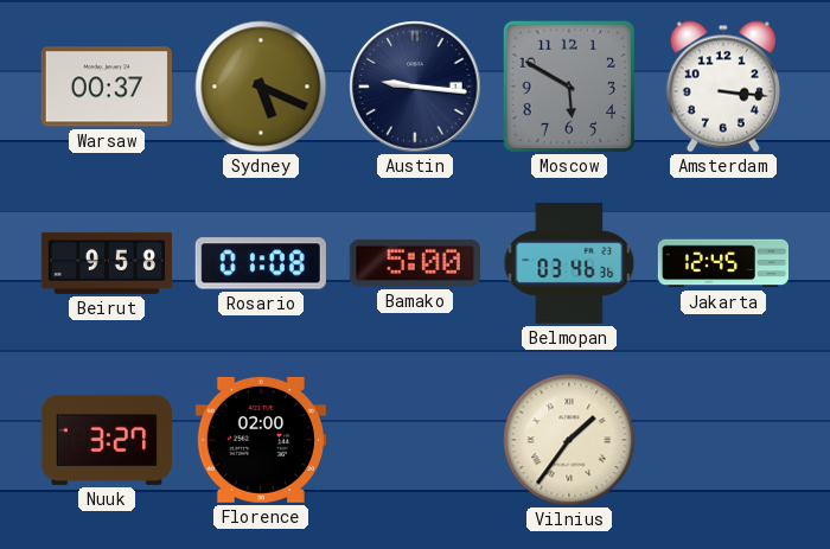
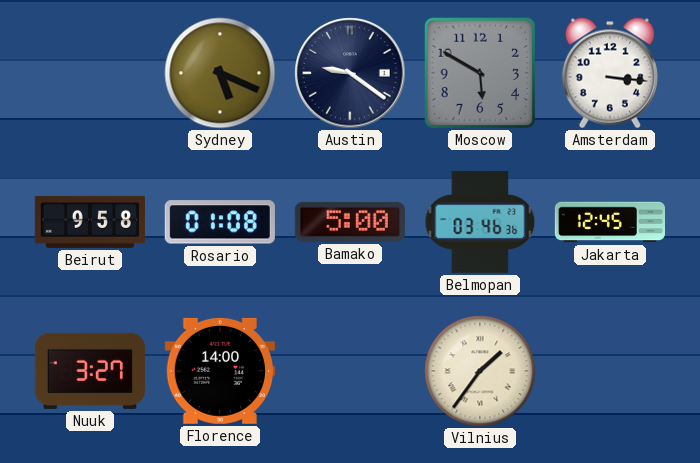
Warsaw: 00:37 -> none (107, 87)
Austin: 9:16 -> 9:21 (350, 73)
Florence: 02:00 -> 14:00 (220, 371)
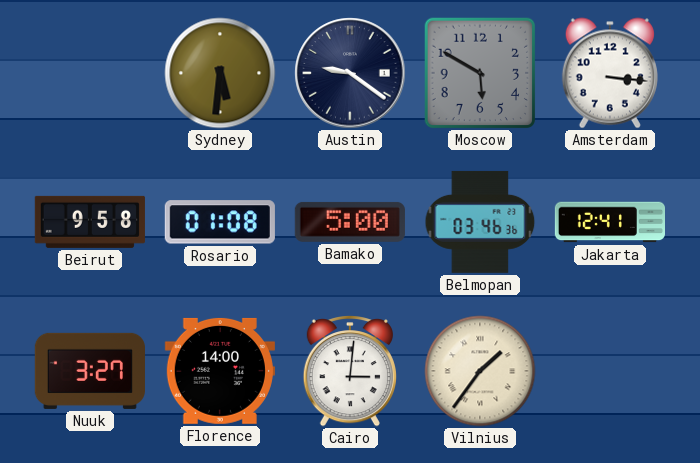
Sydney: 5:19 -> 5:31 (220, 73)
Jakarta: 12:45 -> 12:41 (609, 222)
Cairo: none -> 3:01 (350, 372)
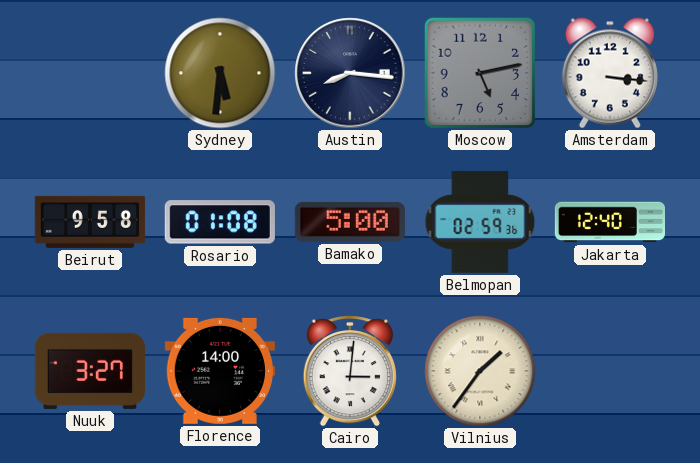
Austin: 9:21 -> 8:16 (350, 73)
Moscow: 5:50 -> 5:13 (480, 73)
Belmopan: 03:46 -> 02:59 (480, 222)
Jakarta: 12:41 -> 12:40 (609, 222)
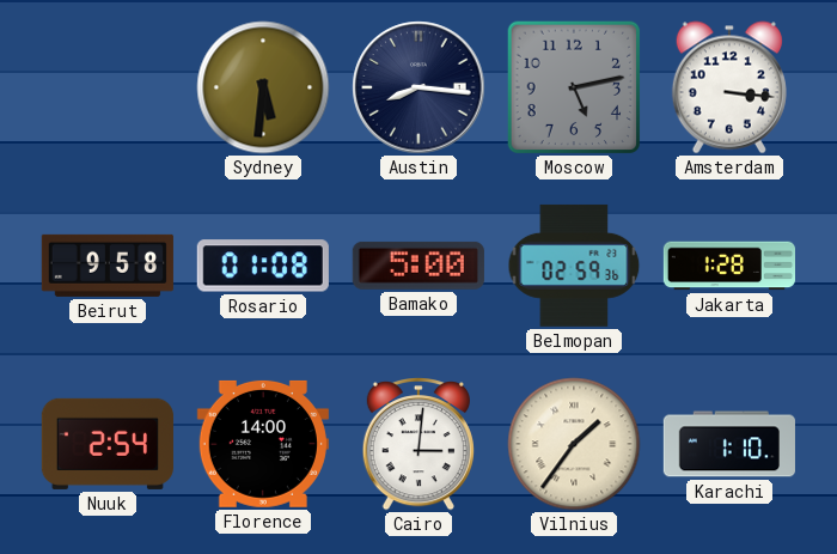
Jakarta: 12:40 -> 1:28 (728, 266)
Nuuk: 3:27 -> 2:54 (108, 444)
Karachi: none -> 1:10 (729, 444)
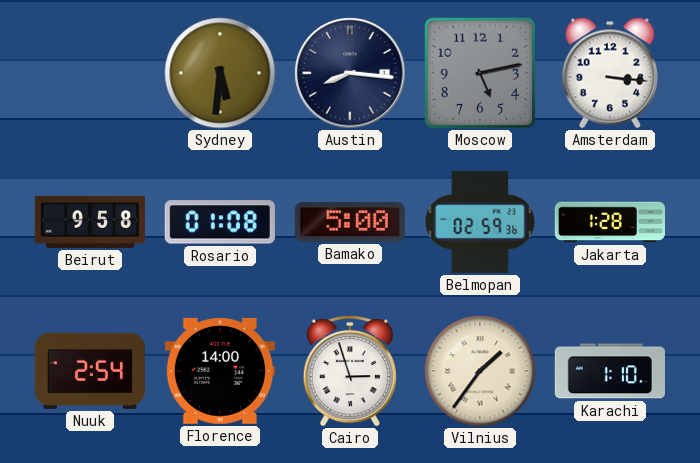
Cairo: 3:01 -> 2:57 (350, 372)
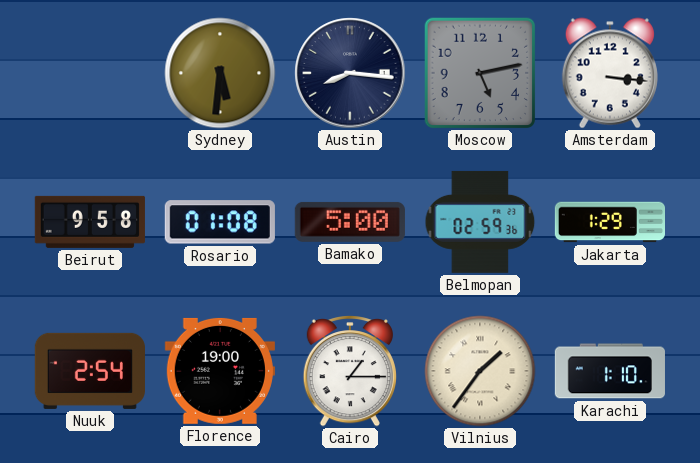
Jakarta: 1:28 -> 1:29 (609, 222)
Florence: 14:00 -> 19:00 (220, 371)
Cairo: 2:57 -> 1:15 (350, 372)
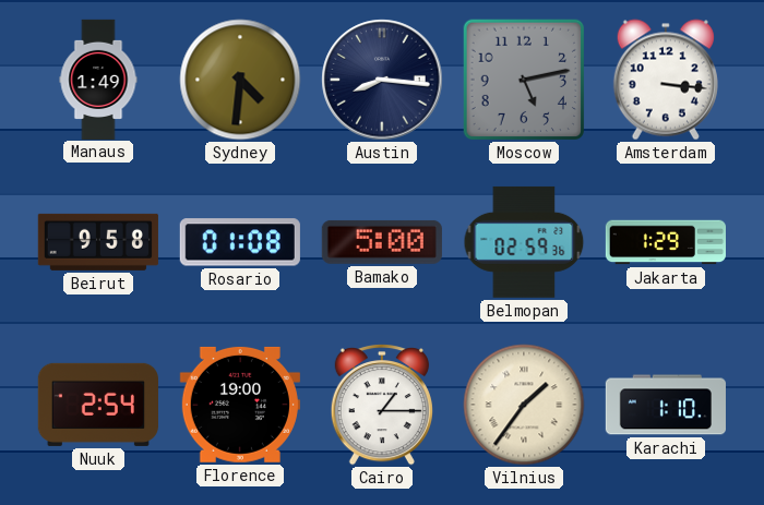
Manaus: none -> 1:49 (98, 79)
Sydney: 5:31 -> 4:31 (240, 80)
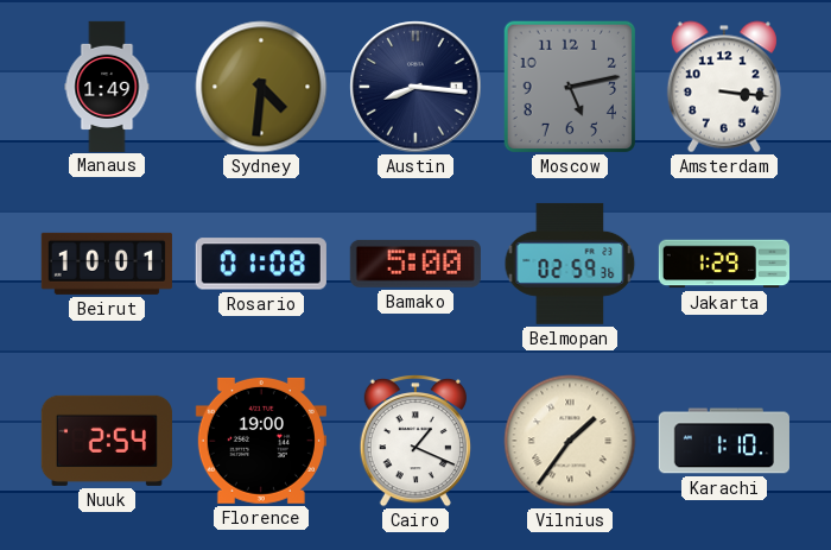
Beirut: 9:58 -> 10:01 (107, 264)
Cairo: 1:15 -> 1:19 (415, 442)
